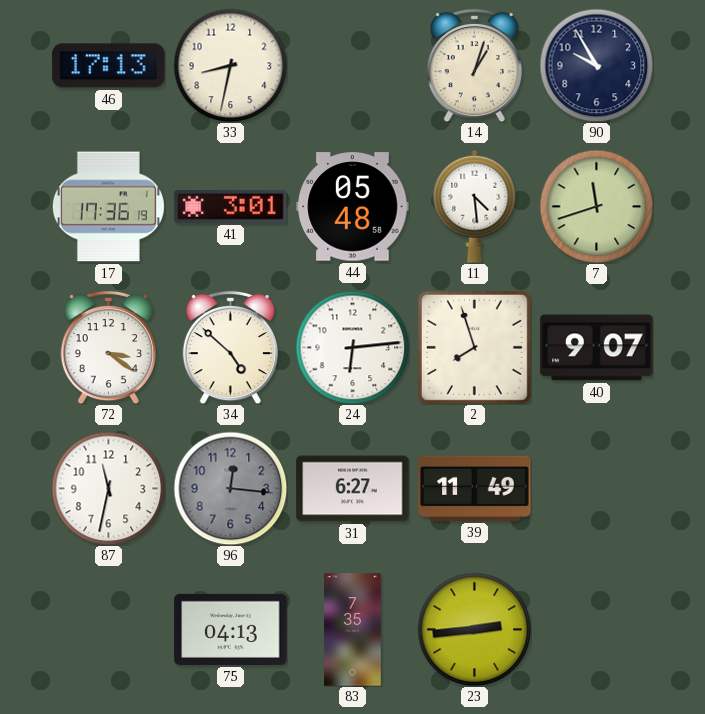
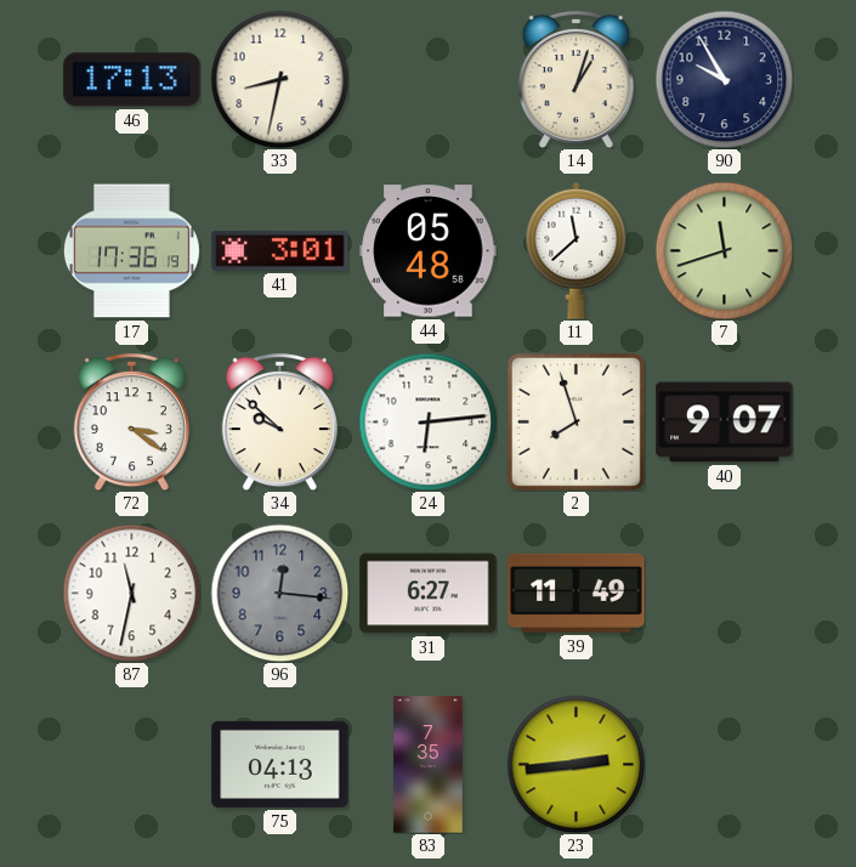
11: 4:29 -> 11:38 (577, 250)
34: 4:52 -> 9:52 (279, 421)
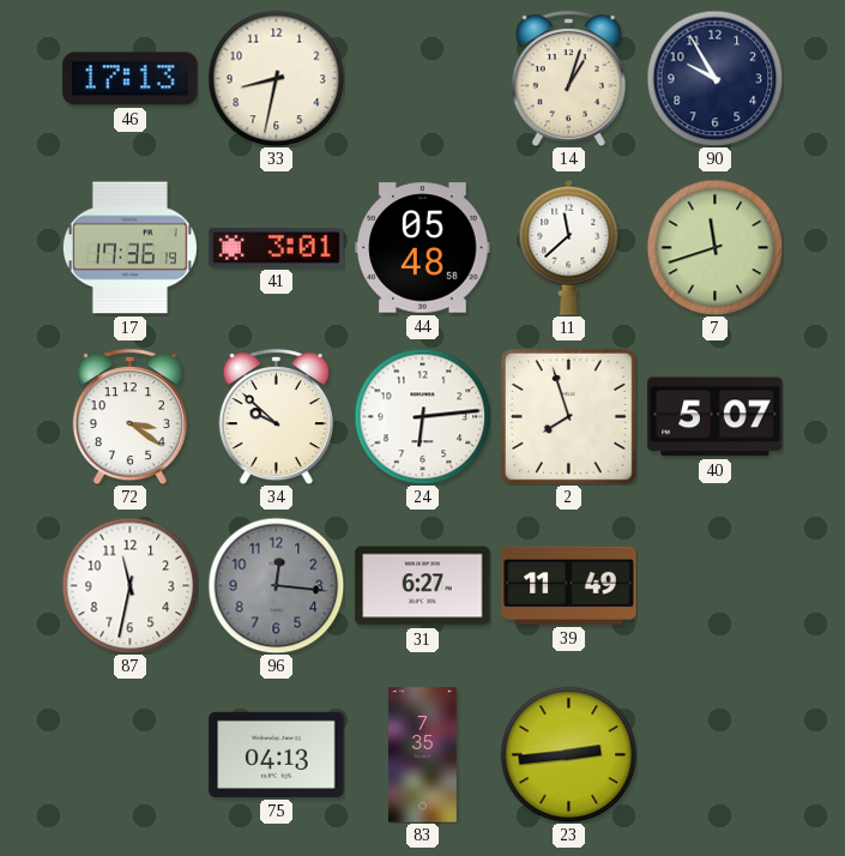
40: 9:07 -> 5:07 (716, 417)
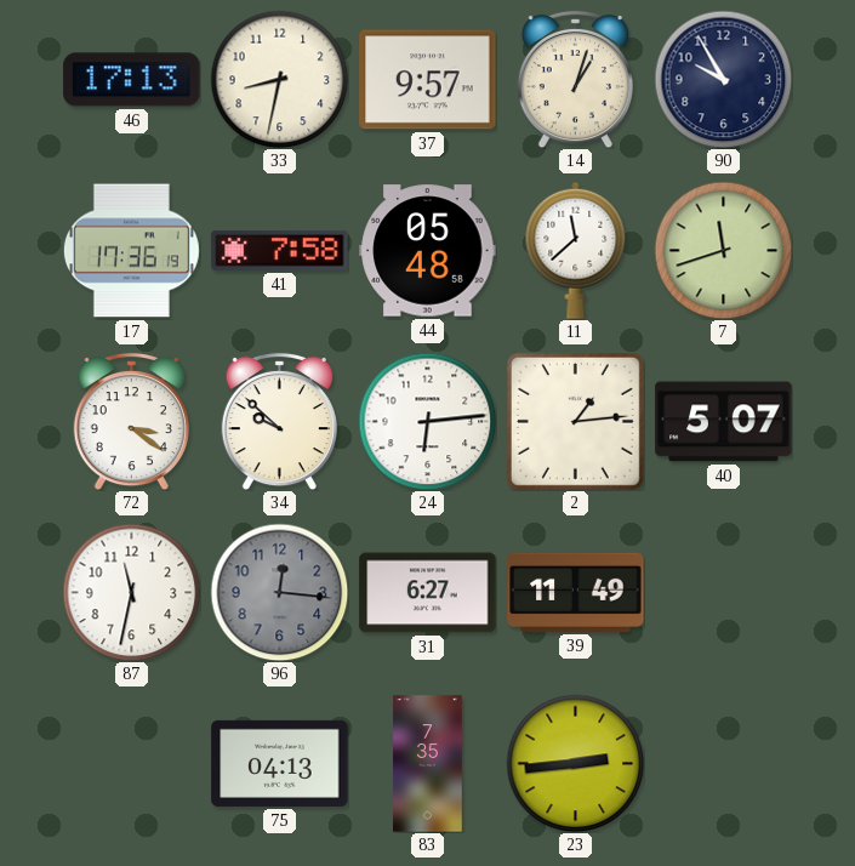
37: none -> 9:57 (428, 80)
41: 3:01 -> 7:58 (280, 251)
2: 7:57 -> 1:14 (575, 421)
